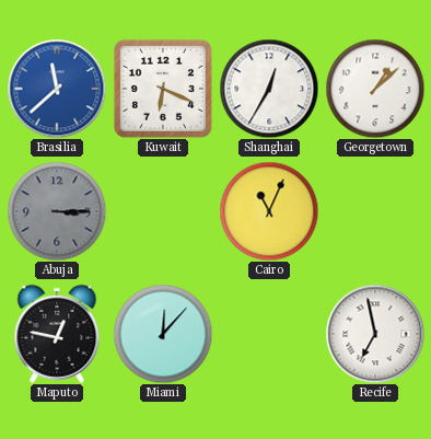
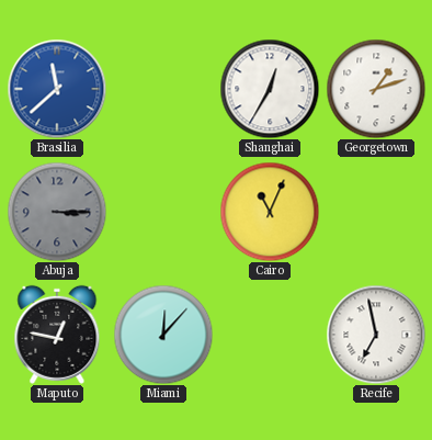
Kuwait: 6:19 -> none (163, 89)
Georgetown: 1:08 -> 1:12 (376, 89)
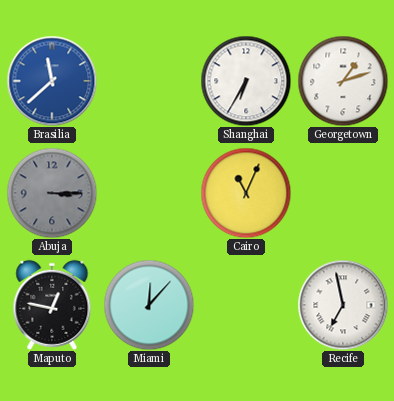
Shanghai: 12:35 -> 6:35 (246, 81)
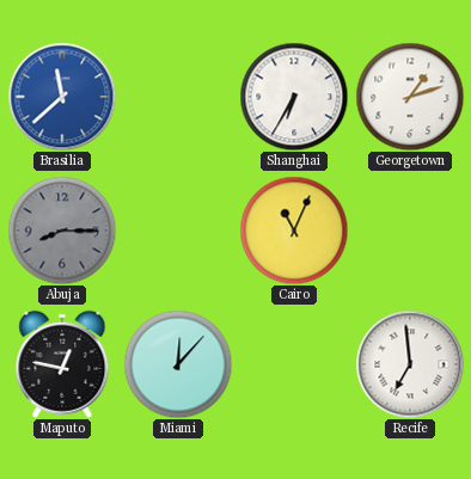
Abuja: 3:15 -> 8:15 (62, 231)
Recife: 6:58 -> 6:59 (410, 364)
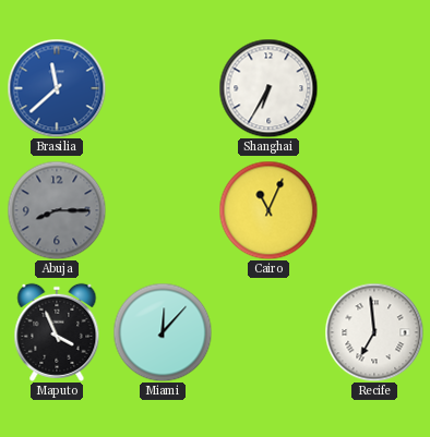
Georgetown: 1:12 -> none (410, 97)
Maputo: 12:47 -> 3:56 (57, 332)
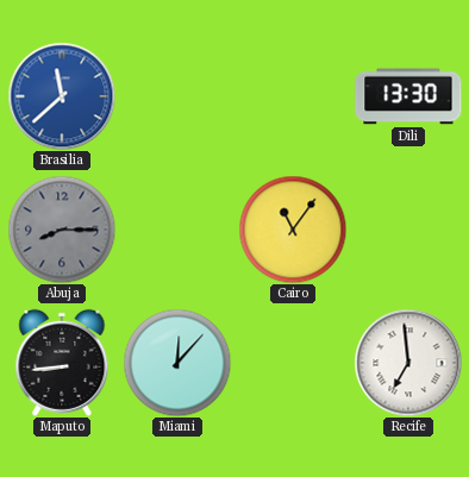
Shanghai: 6:35 -> none (268, 88)
Dili: none -> 13:30 (408, 96)
Cairo: 11:04 -> 11:06 (293, 230)
Maputo: 3:56 -> 8:44 (62, 363)
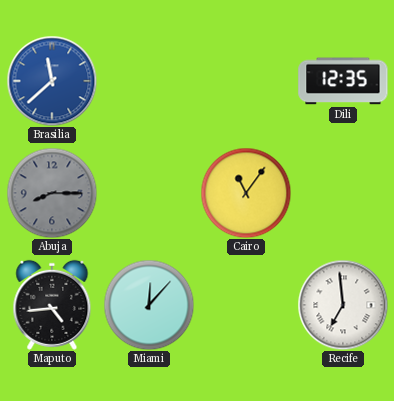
Dili: 13:30 -> 12:35 (343, 81)
Maputo: 8:44 -> 4:44 (52, 305)
